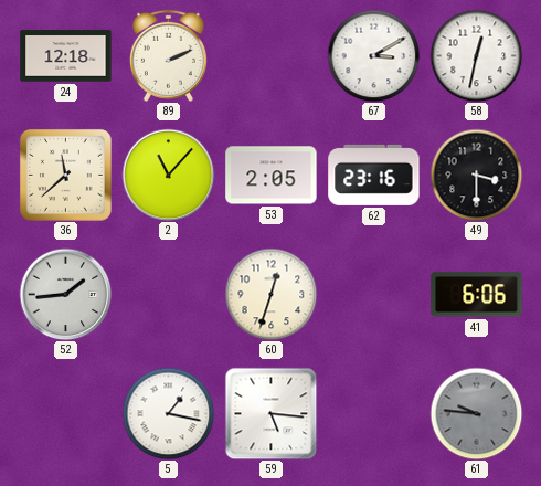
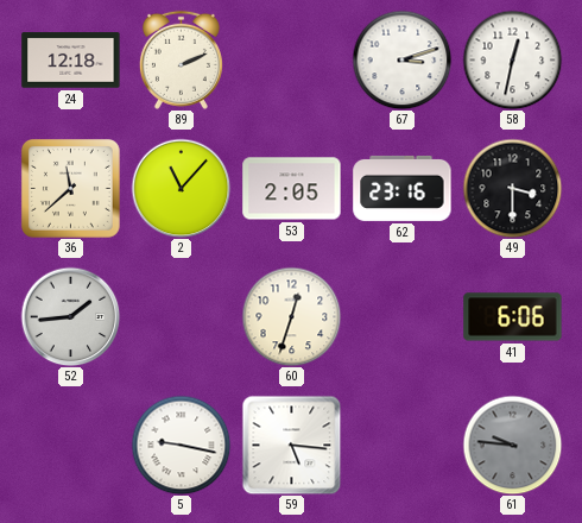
67: 3:10 -> 3:12 (401, 59)
5: 1:17 -> 9:17 (181, 445)
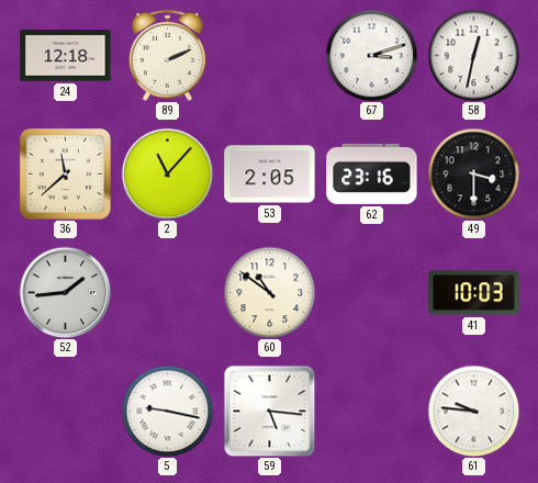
60: 12:33 -> 10:51 (269, 292)
41: 6:06 -> 10:03 (474, 293)
61 dial: grey -> white (473, 411)
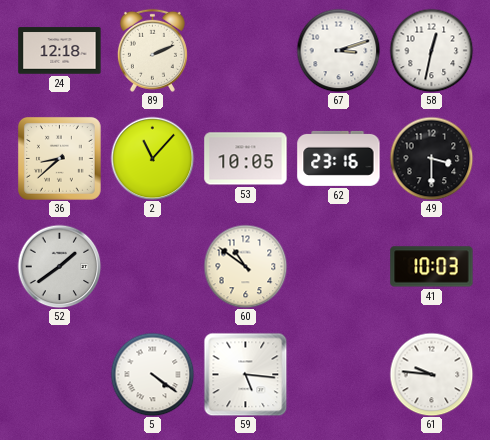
36: 11:38 -> 8:38 (59, 158)
53: 2:05 -> 10:05 (246, 159)
52: 1:44 -> 1:39 (59, 266)
5: 9:17 -> 4:21 (152, 374)
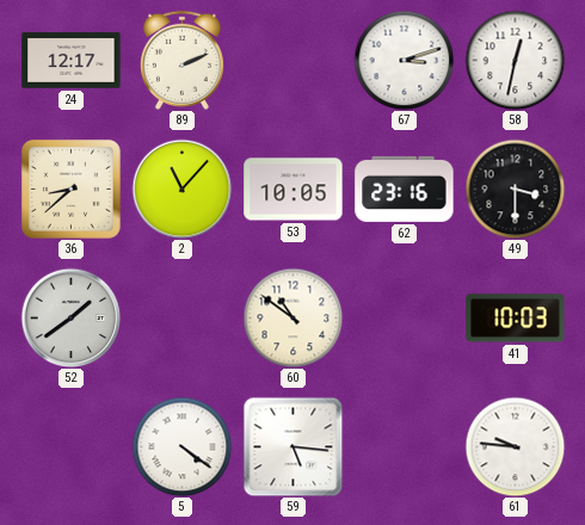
24: 12:18 -> 12:17 (72, 61)
